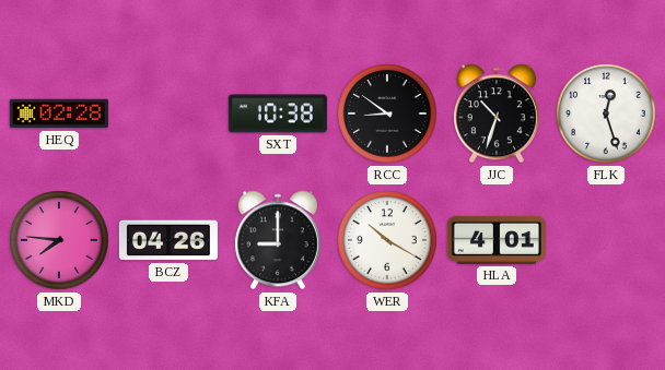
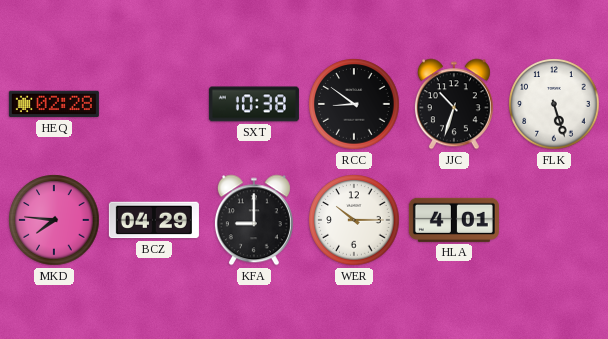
FLK: 12:27 -> 5:27 (554, 104)
BCZ: 04:26 -> 04:29 (154, 220)
WER: 10:20 -> 10:15 (354, 220)
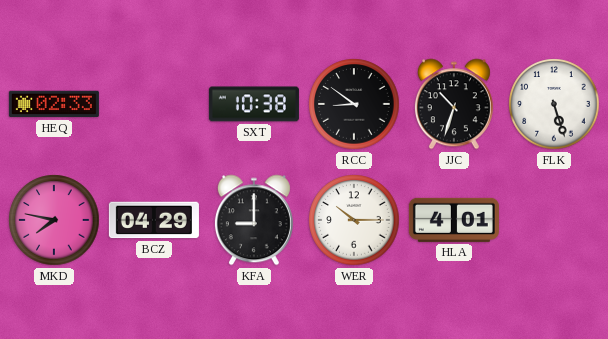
HEQ: 02:28 -> 02:33 (54, 104)
MKD: 7:46 -> 7:47 (54, 220)
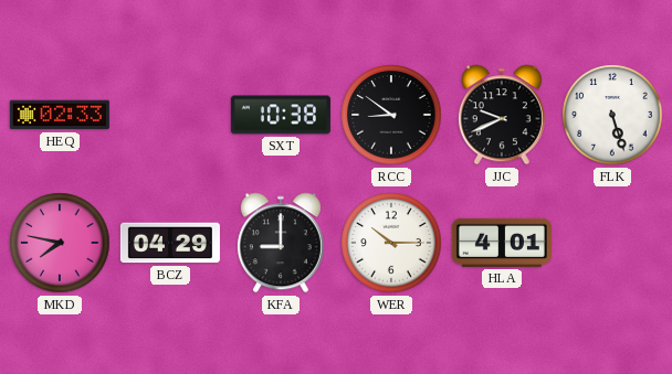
JJC: 10:33 -> 9:41 (502, 115)
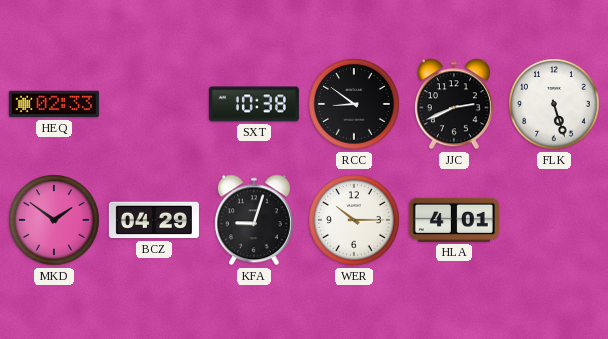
JJC: 9:41 -> 2:41 (454, 104)
MKD: 7:47 -> 1:51 (54, 220)
KFA: 9:00 -> 9:03 (254, 220)
